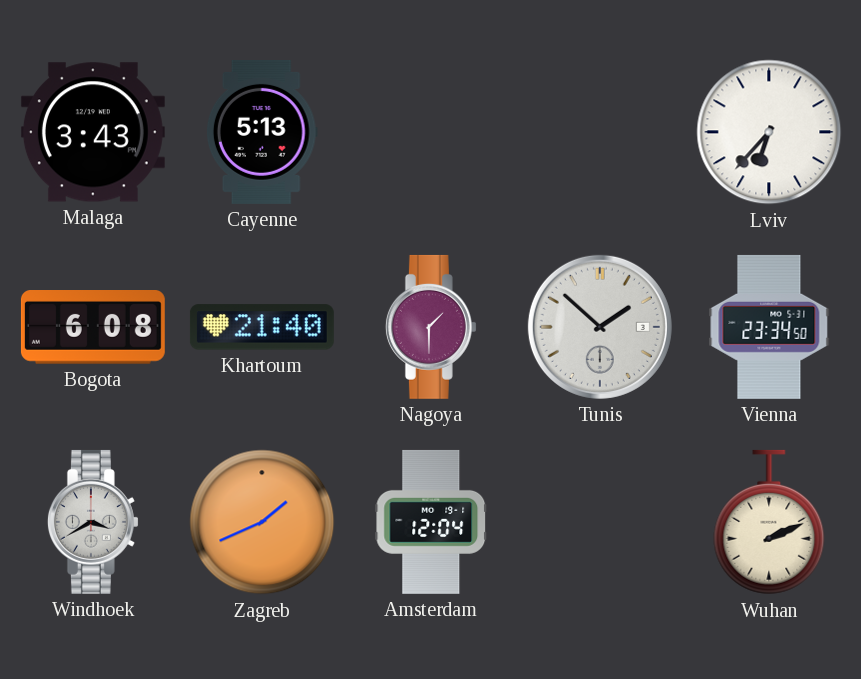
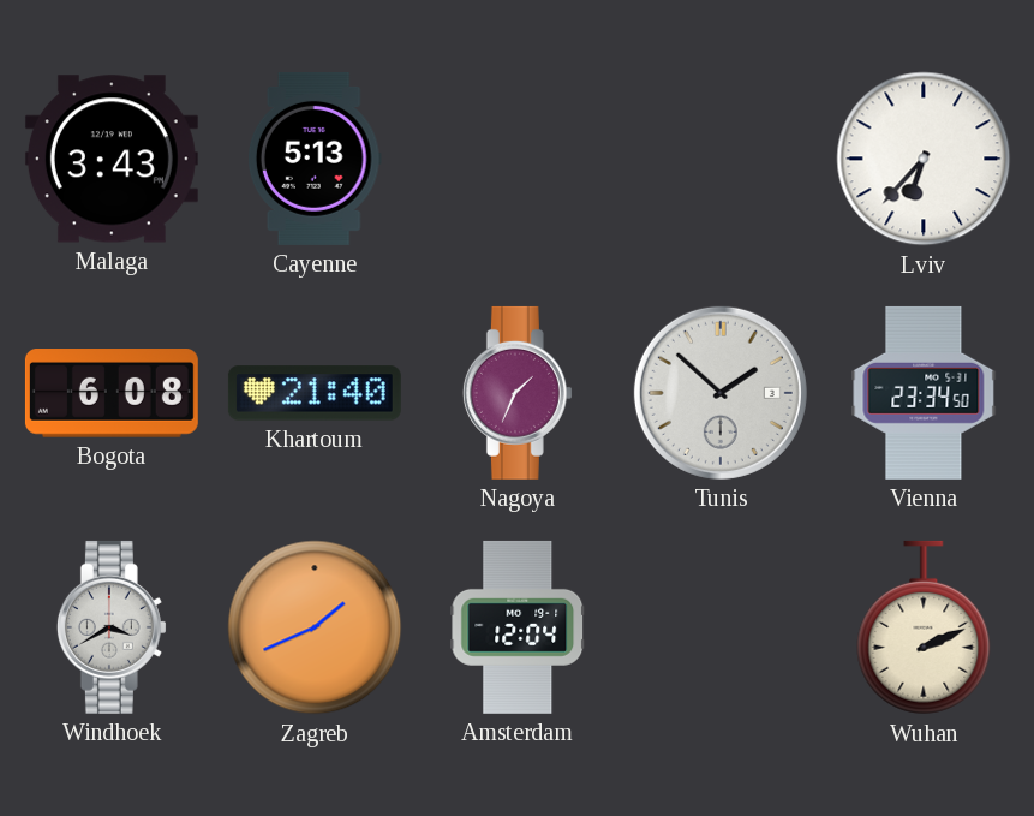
Nagoya: 1:30 -> 1:34 (518, 393)
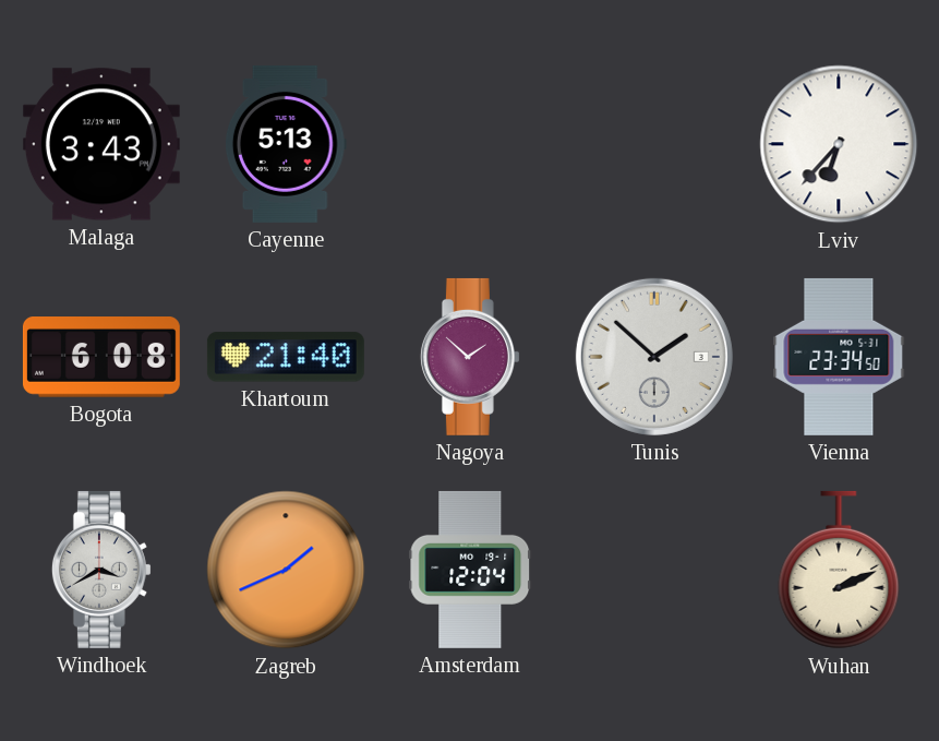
Nagoya: 1:34 -> 1:52 (470, 357)
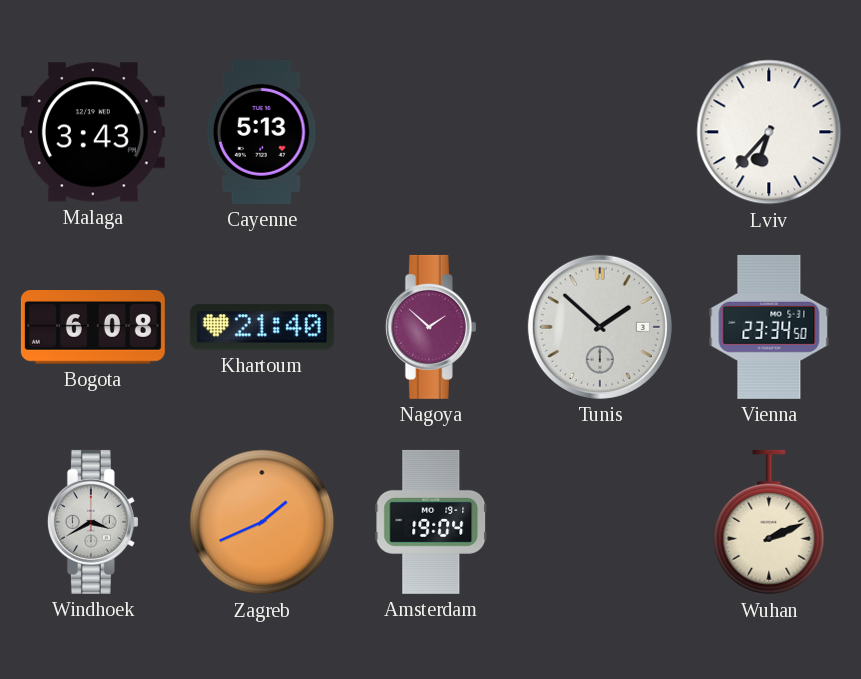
Amsterdam: 12:04 -> 19:04 (431, 522)
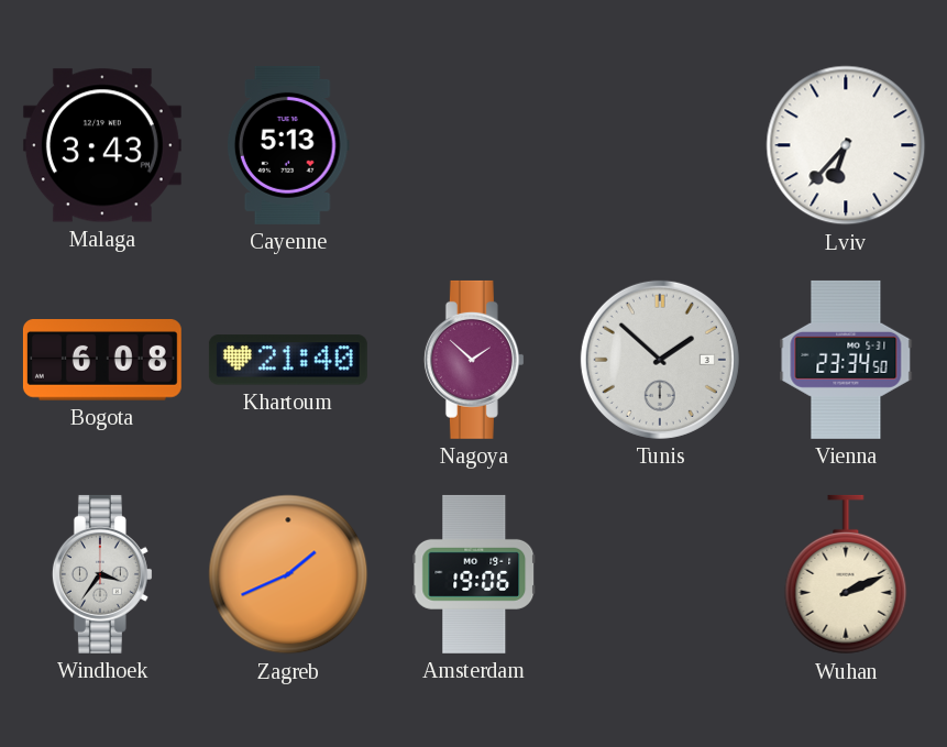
Windhoek: 3:40 -> 3:36 (102, 574)
Amsterdam: 19:04 -> 19:06 (474, 574)
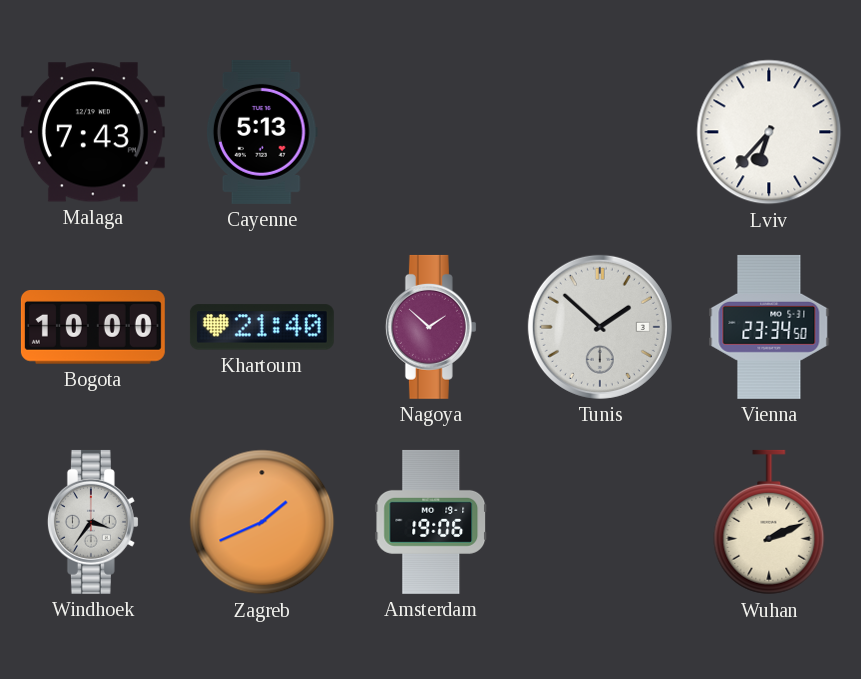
Malaga: 3:43 -> 7:43 (93, 132)
Bogota: 6:08 -> 10:00 (93, 328)
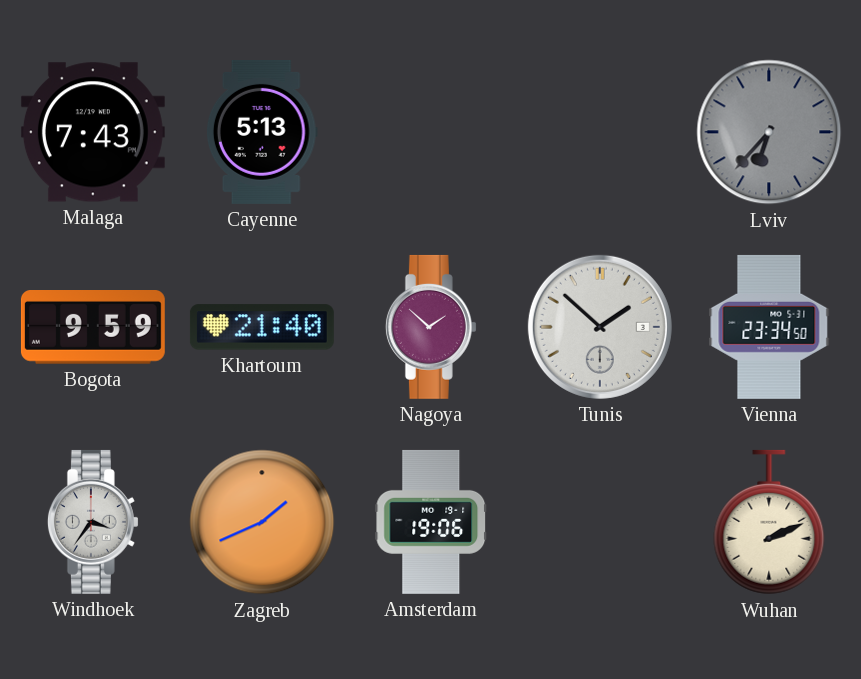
Lviv dial: white -> grey (769, 132)
Bogota: 10:00 -> 9:59 (93, 328)
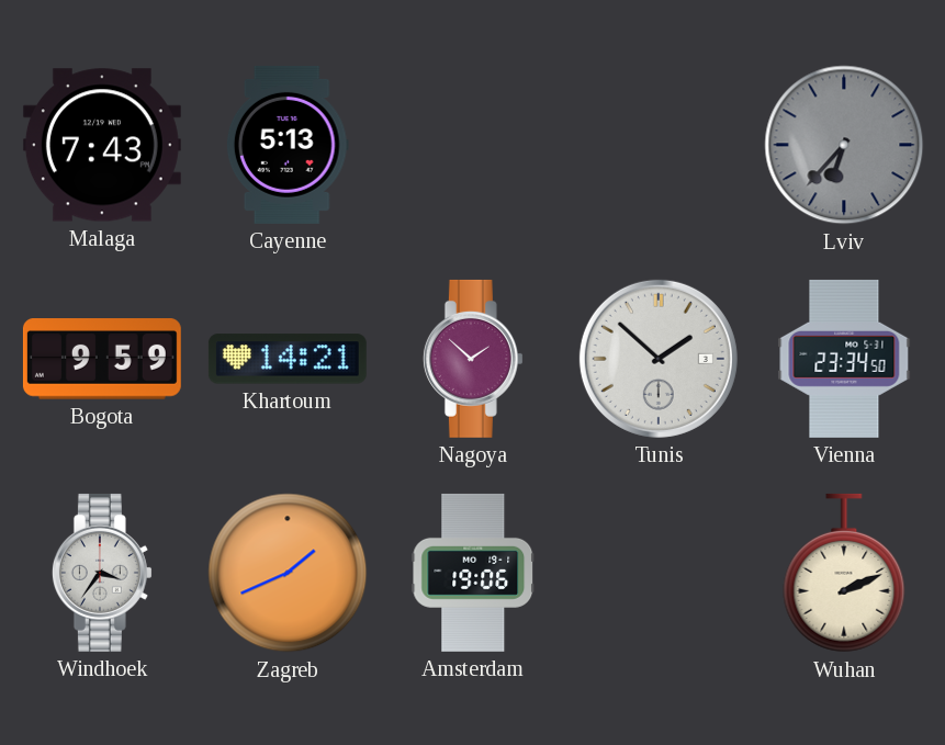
Khartoum: 21:40 -> 14:21 (288, 359)
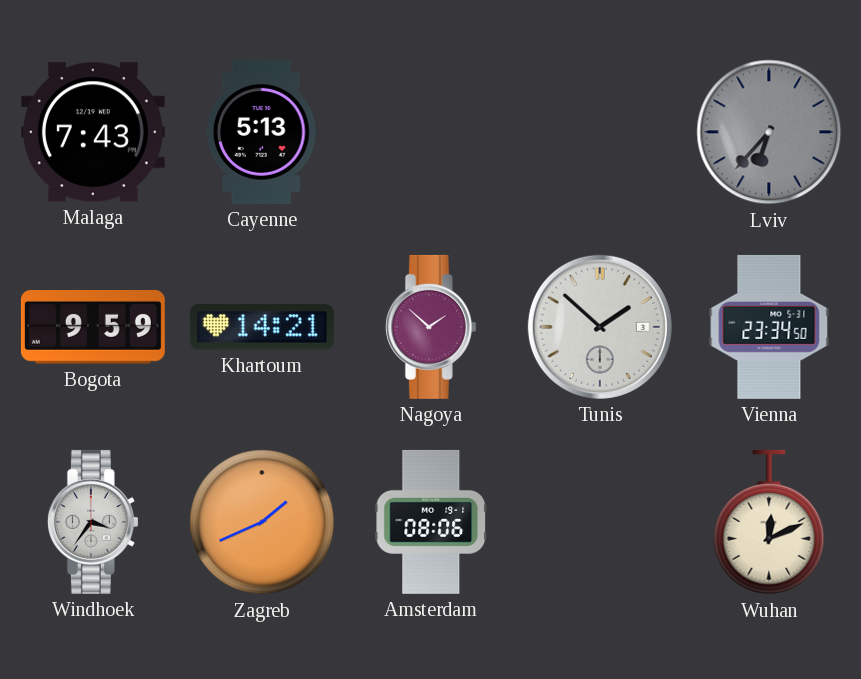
Amsterdam: 19:06 -> 08:06 (431, 522)
Wuhan: 2:11 -> 12:11 (769, 522)
